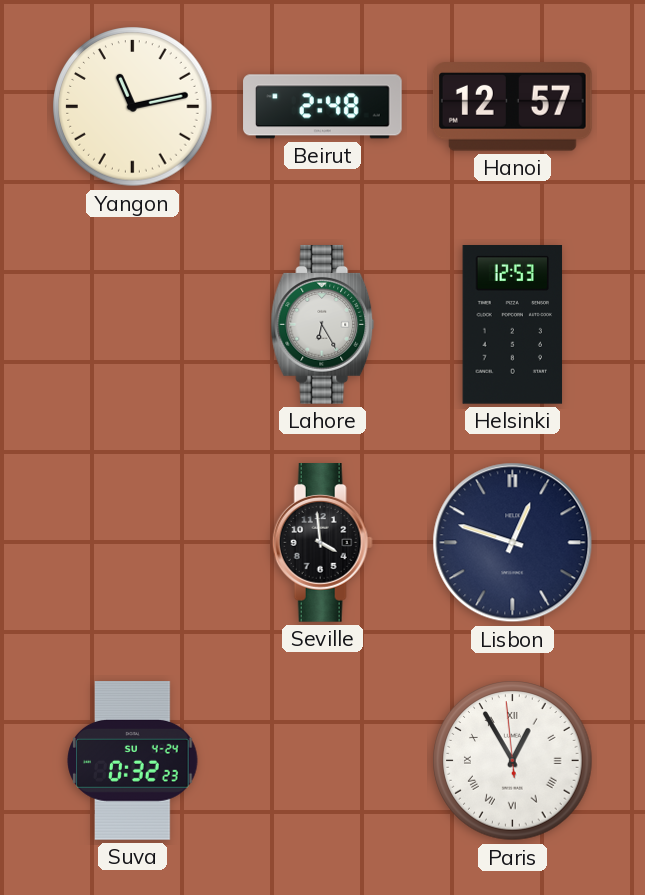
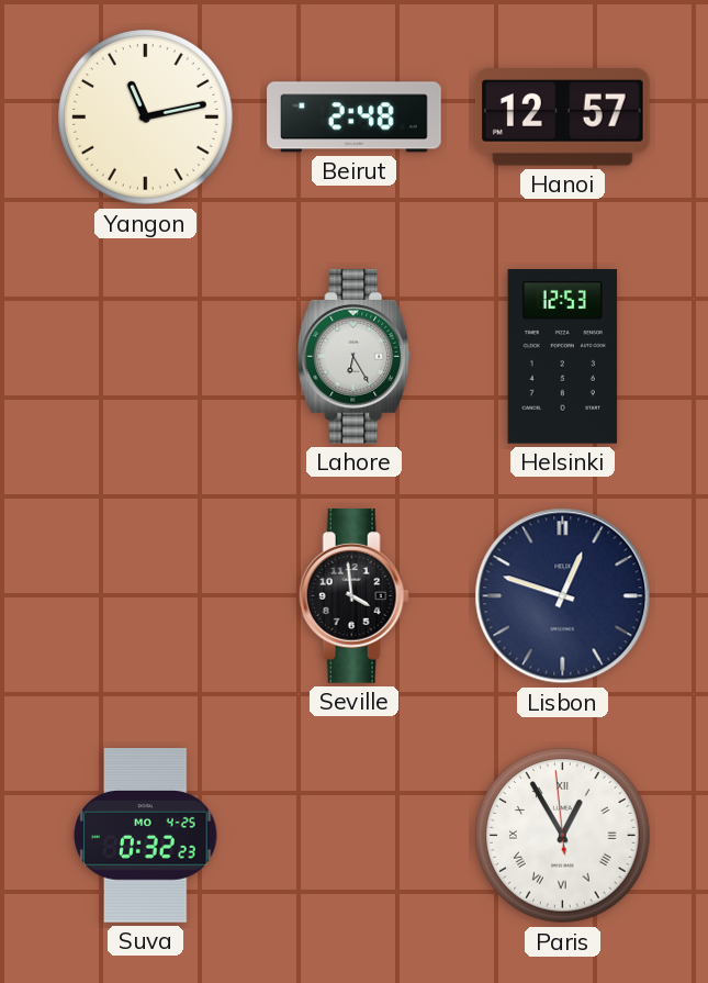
Suva date: SU 4-24 -> MO 4-25 (146, 836)
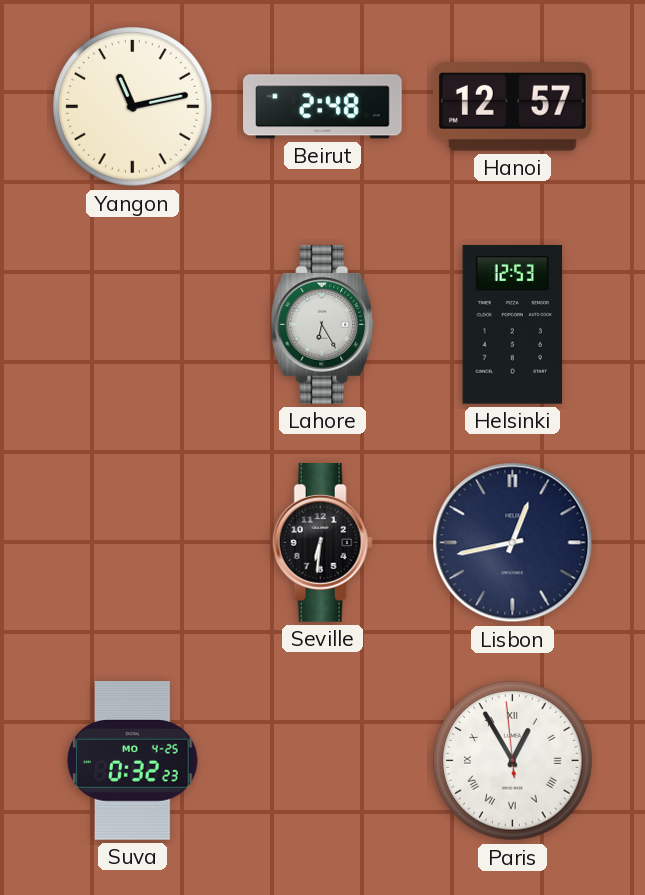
Seville: 3:59 -> 6:31 (322, 543)
Lisbon: 12:48 -> 12:43 (513, 543)
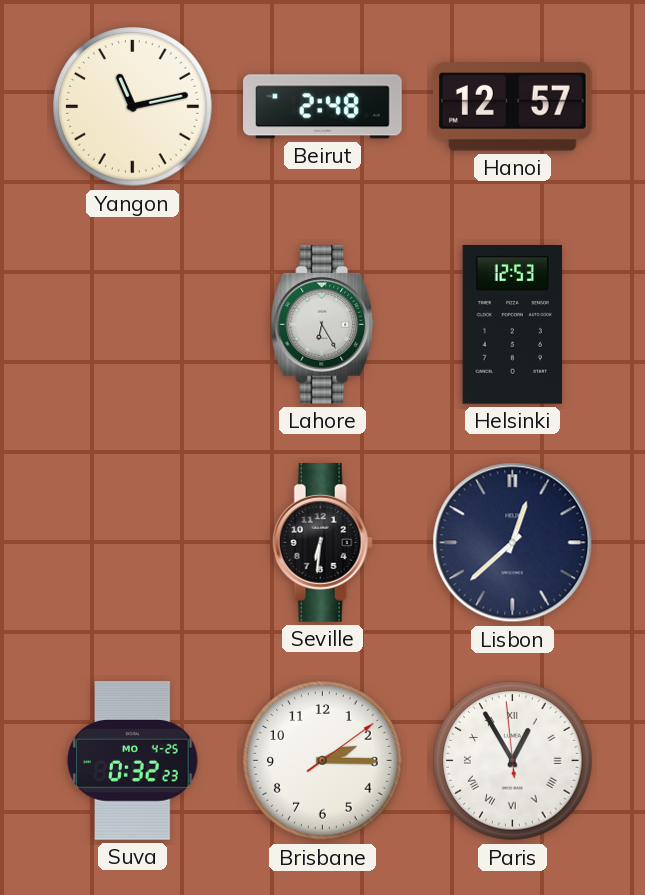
Lisbon: 12:43 -> 12:38 (513, 543)
Brisbane: none -> 2:15 (323, 761)
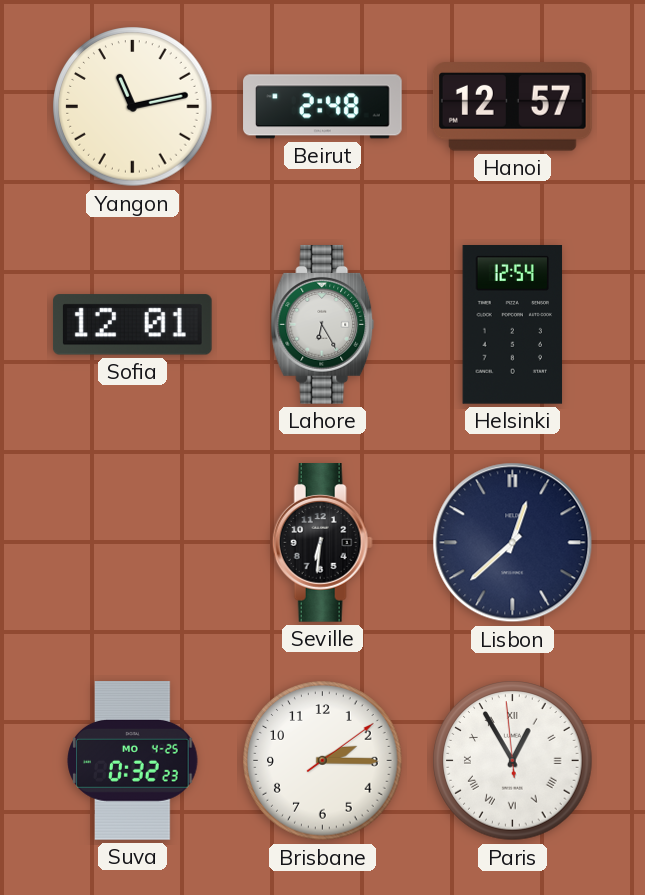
Sofia: none -> 12:01 (132, 325)
Helsinki: 12:53 -> 12:54 (513, 325)
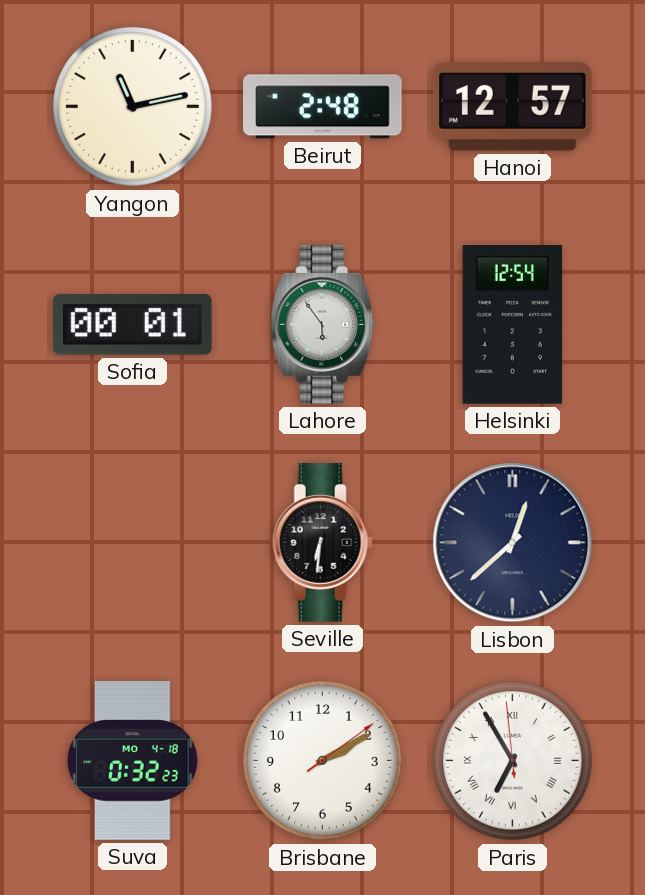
Sofia: 12:01 -> 00:01 (132, 325)
Lahore: 6:25 -> 5:54 (323, 325)
Suva date: MO 4-25 -> MO 4-18 (133, 761)
Brisbane: 2:15 -> 2:10 (323, 761)
Paris: 12:54 -> 6:54 (513, 761)
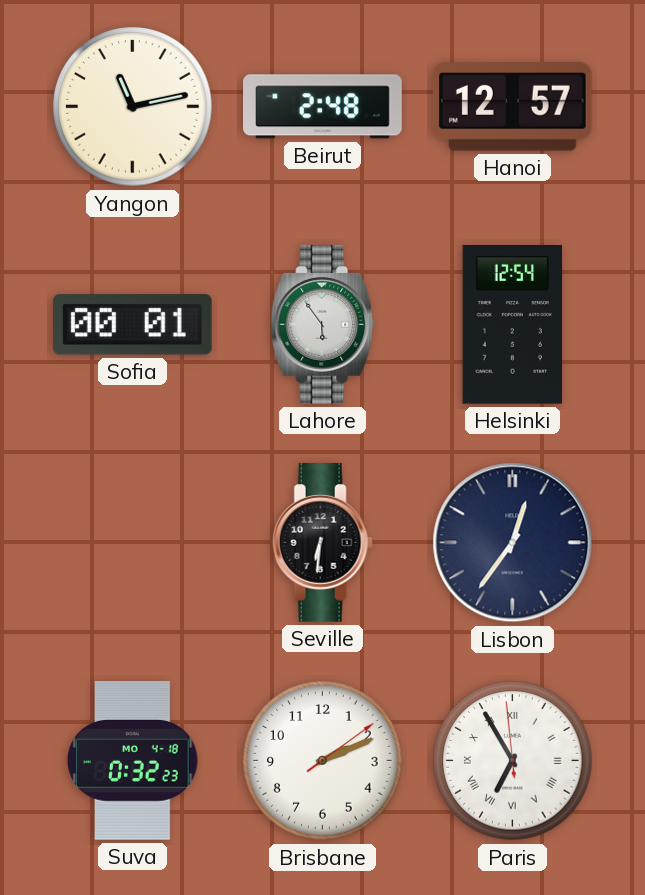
Lisbon: 12:38 -> 12:36 (513, 543)
Brisbane: 2:10 -> 2:11 (323, 761)
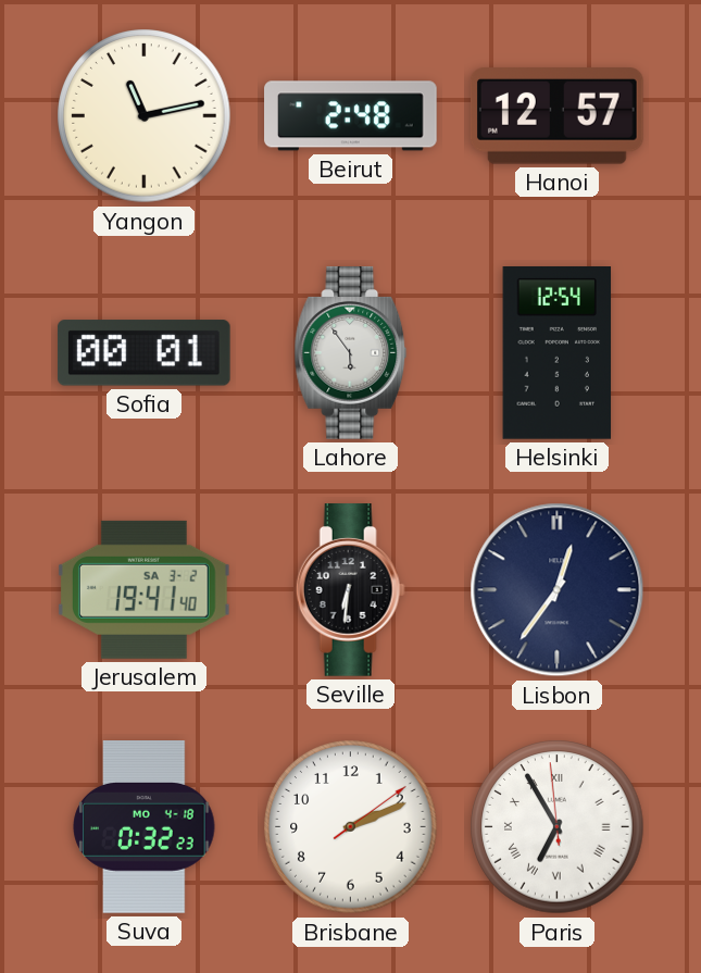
Jerusalem: none -> 19:41 (143, 589)
